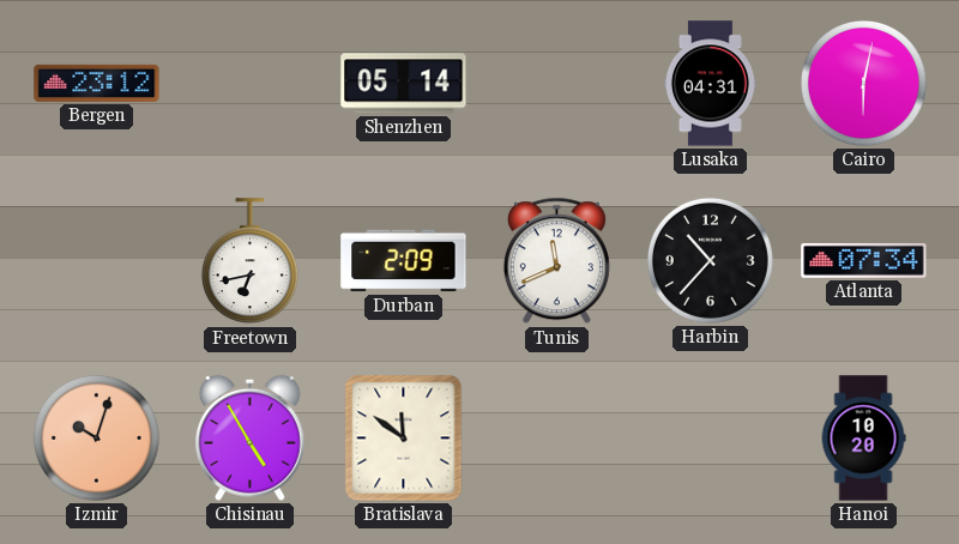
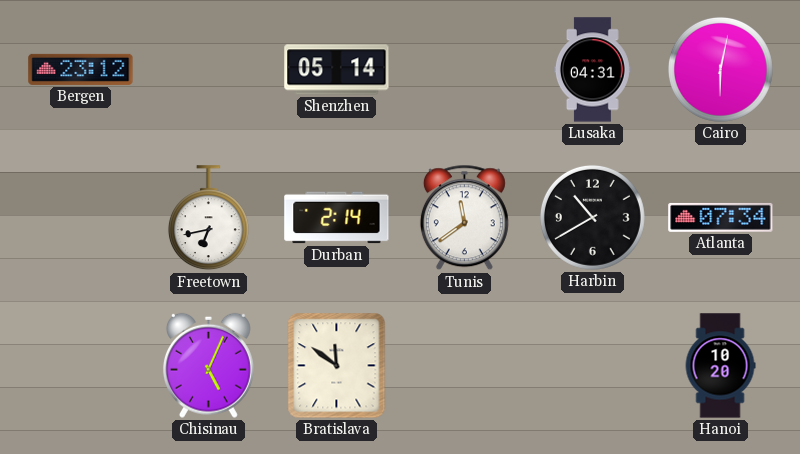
Durban: 2:09 -> 2:14 (337, 218)
Tunis: 11:41 -> 11:39 (464, 218)
Harbin: 10:37 -> 10:40 (592, 217)
Izmir: 10:03 -> none (96, 437)
Chisinau: 4:55 -> 5:04 (208, 365)
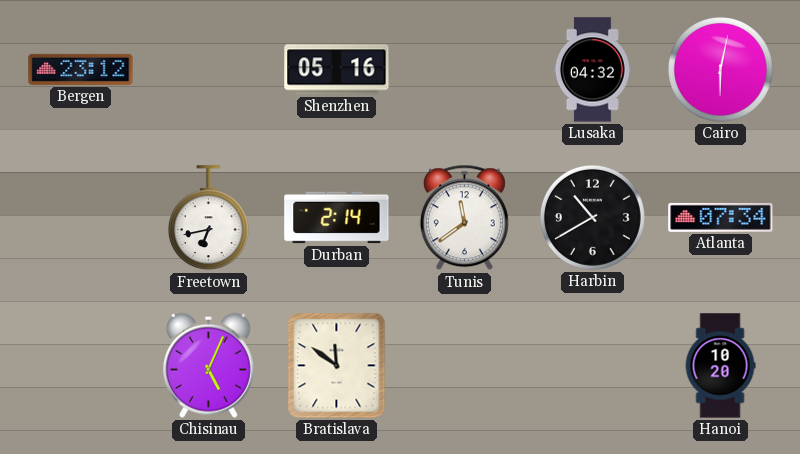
Shenzhen: 05:14 -> 05:16 (337, 70)
Lusaka: 04:31 -> 04:32 (592, 70)
